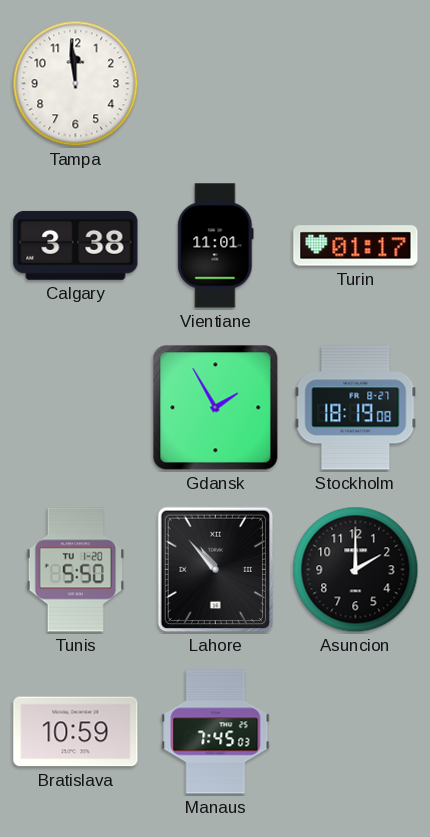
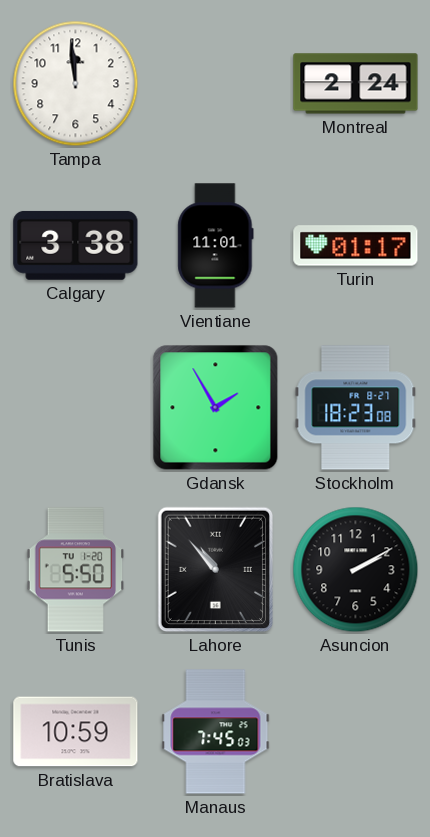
Montreal: none -> 2:24 (356, 84)
Stockholm: 18:19 -> 18:23 (356, 408)
Asuncion: 2:00 -> 2:10 (356, 570)
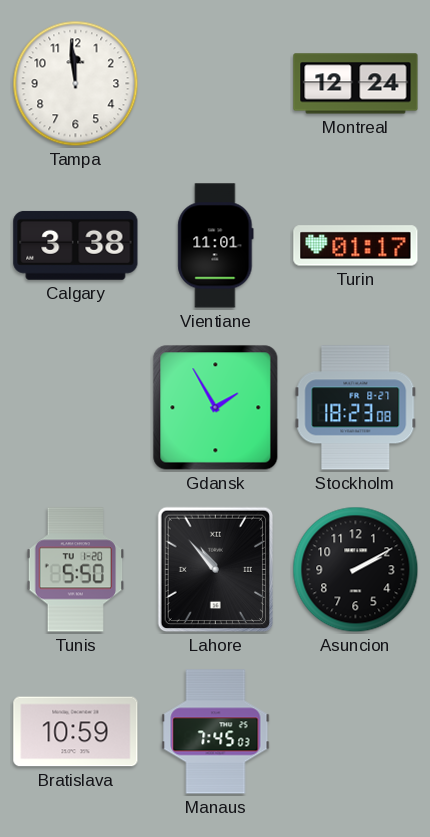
Montreal: 2:24 -> 12:24 (356, 84)
